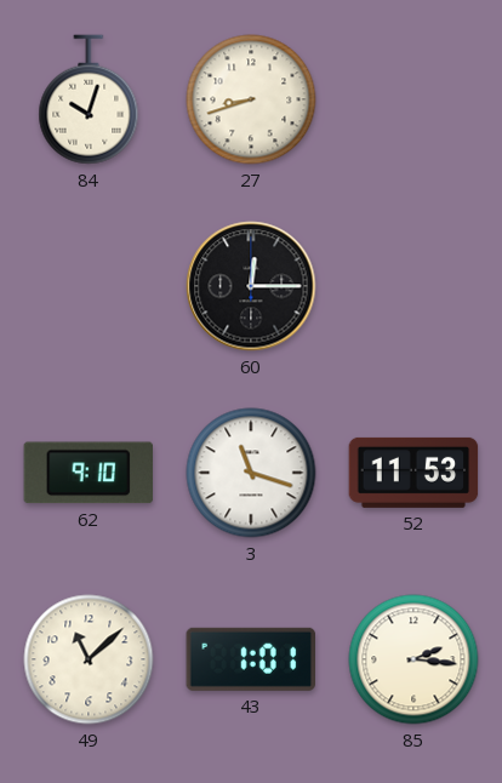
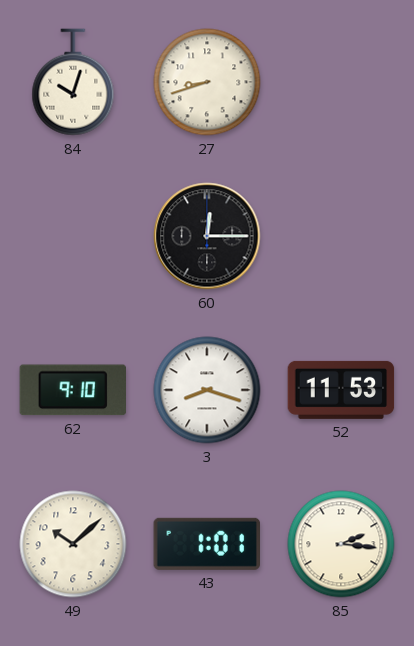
3: 11:18 -> 8:18 (207, 390)
49: 11:08 -> 10:08 (73, 544)
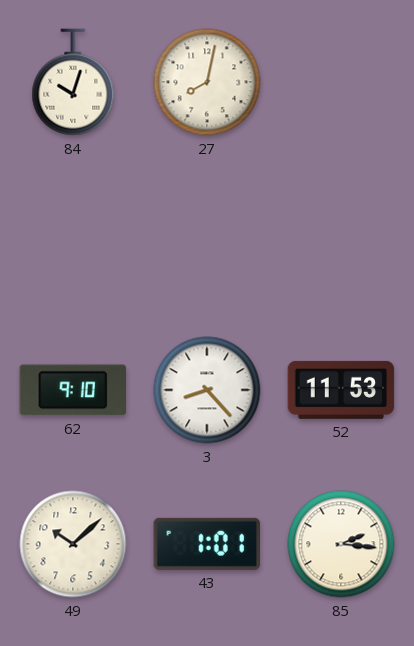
27: 8:42 -> 8:02 (207, 82)
60: 12:15 -> none (207, 236)
3: 8:18 -> 8:23 (207, 390)
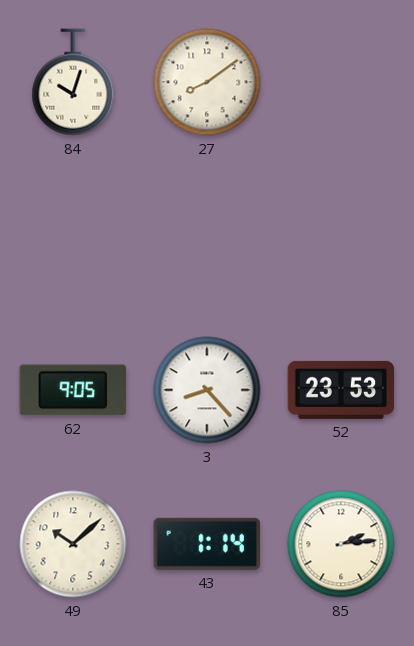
27: 8:02 -> 8:09 (207, 82)
62: 9:10 -> 9:05 (72, 390)
52: 11:53 -> 23:53 (341, 390)
43: 1:01 -> 1:14 (206, 544)
85: 2:16 -> 2:14 (341, 544)
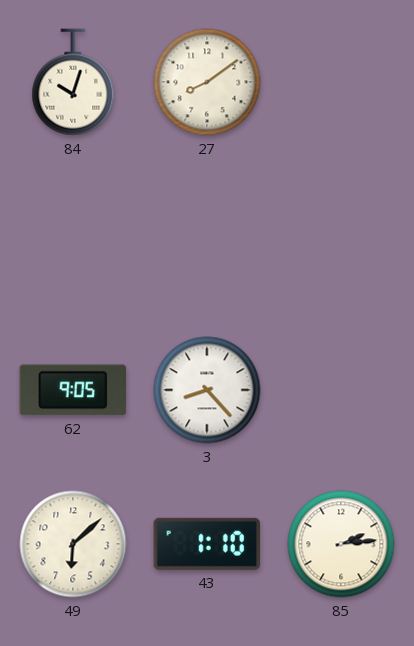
52: 23:53 -> none (341, 390)
49: 10:08 -> 6:08 (73, 544)
43: 1:14 -> 1:10 (206, 544)
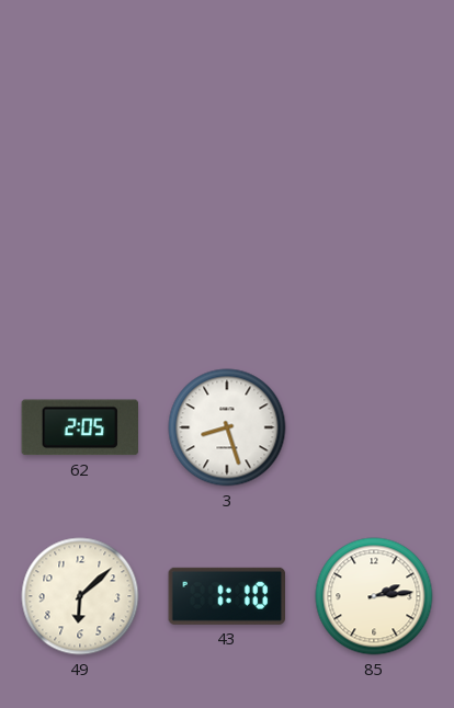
84: 10:03 -> none (73, 82)
27: 8:09 -> none (207, 82)
62: 9:05 -> 2:05 (79, 427)
3: 8:23 -> 8:27 (227, 427)
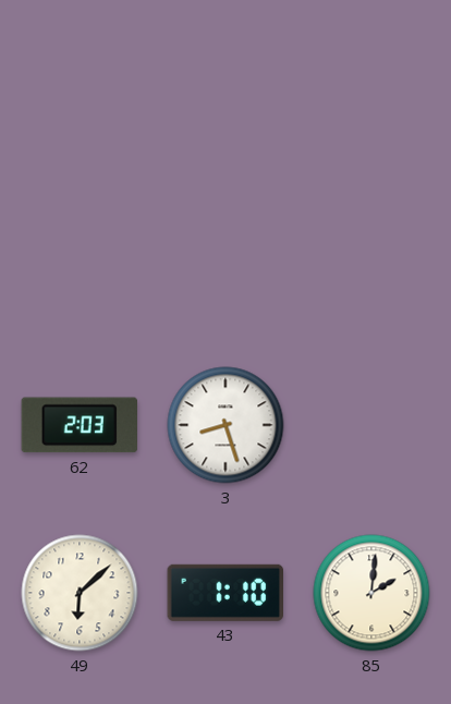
62: 2:05 -> 2:03 (78, 425)
85: 2:14 -> 2:01 (371, 593)
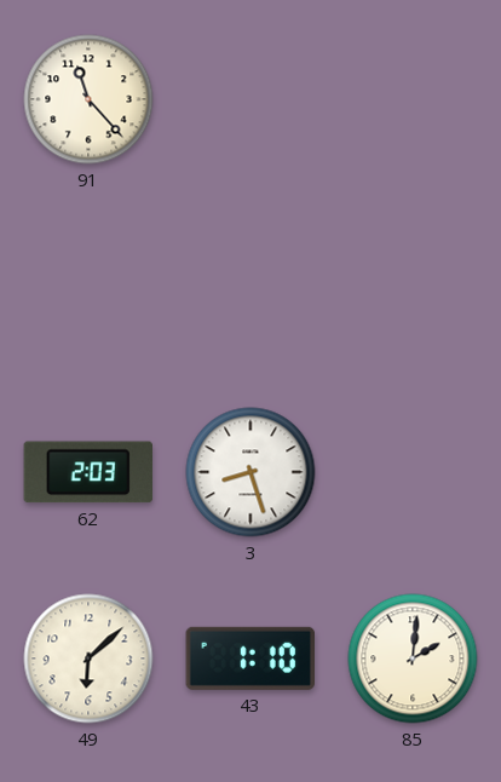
91: none -> 11:23 (88, 99)
